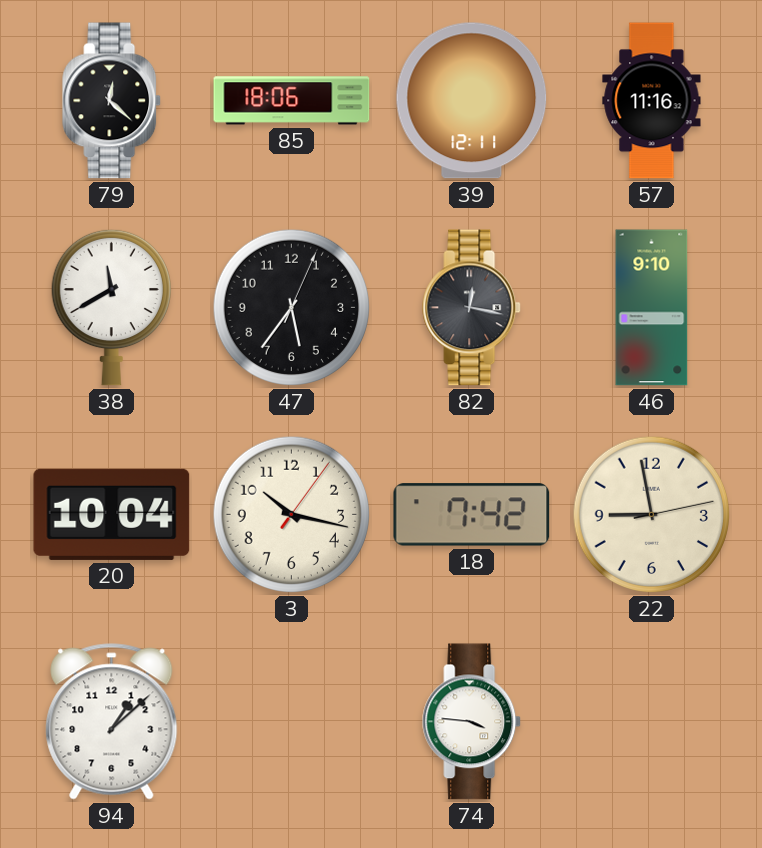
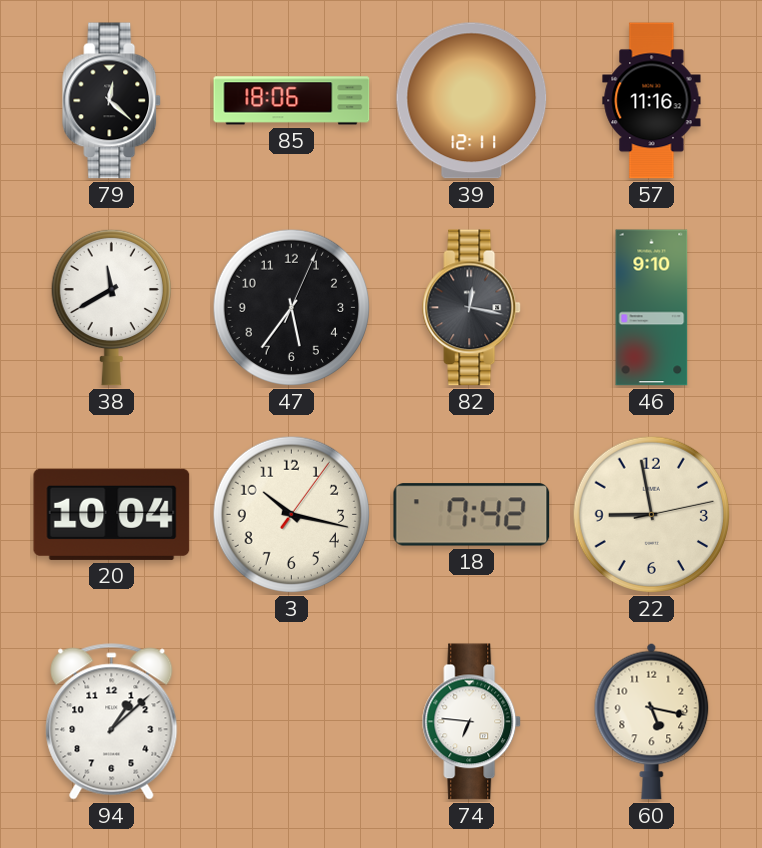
74: 3:46 -> 6:46 (472, 722)
60: none -> 5:17 (652, 721)
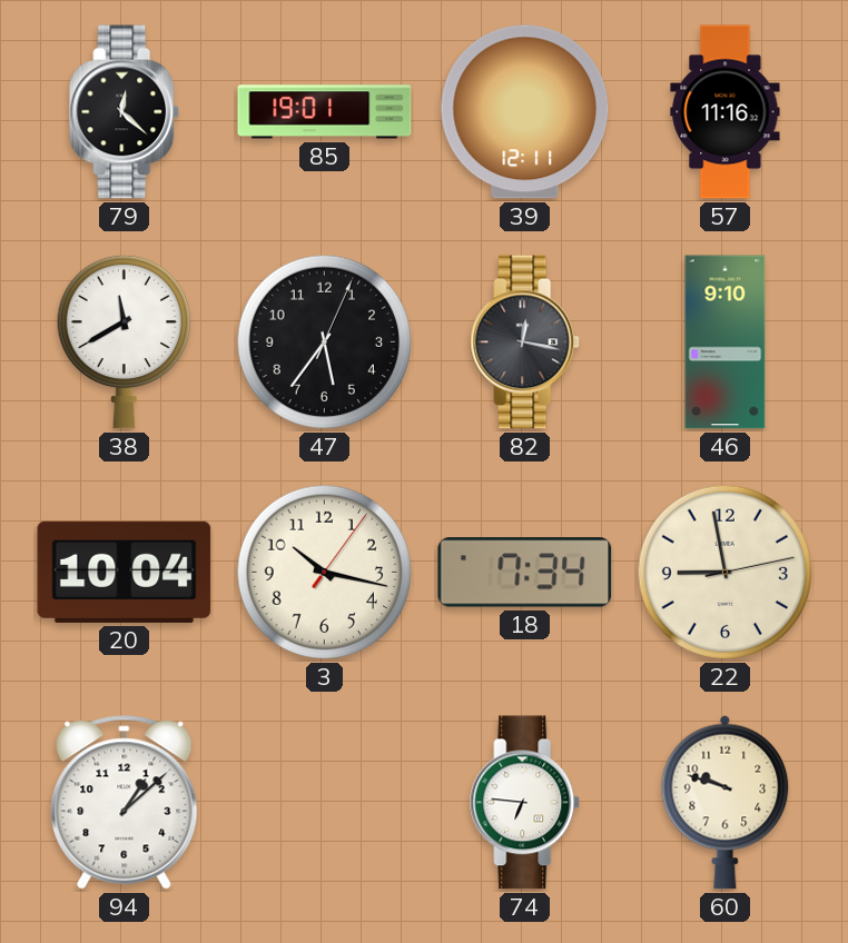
85: 18:06 -> 19:01 (325, 112)
18: 7:42 -> 7:34 (525, 573)
60: 5:17 -> 9:48 (726, 802)
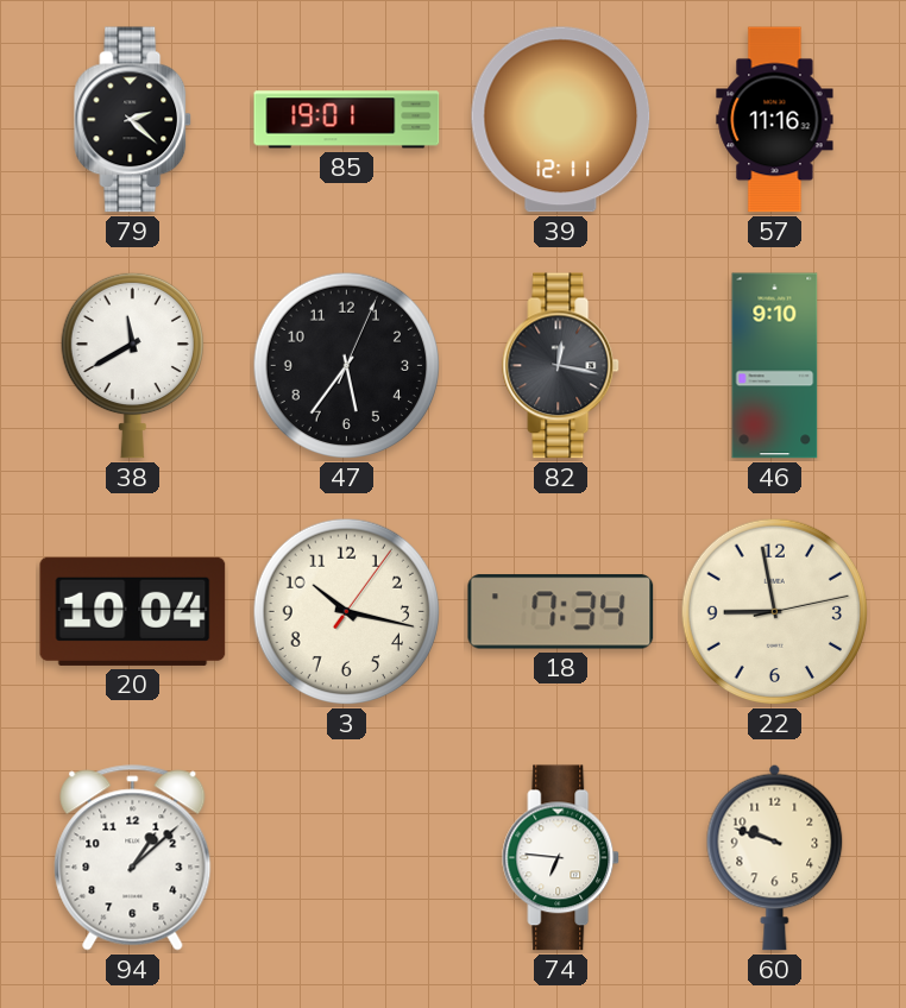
79: 12:22 -> 2:22 (133, 120)
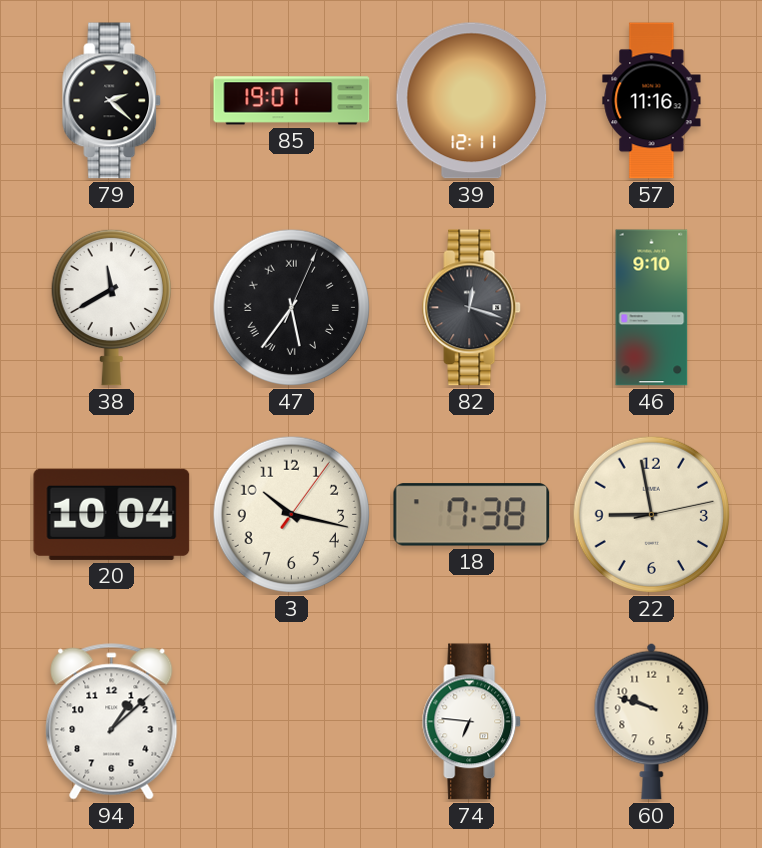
47 numerals: Arabic -> Roman (292, 308)
82: 12:17 -> 12:18 (472, 308)
18: 7:34 -> 7:38 (472, 515)
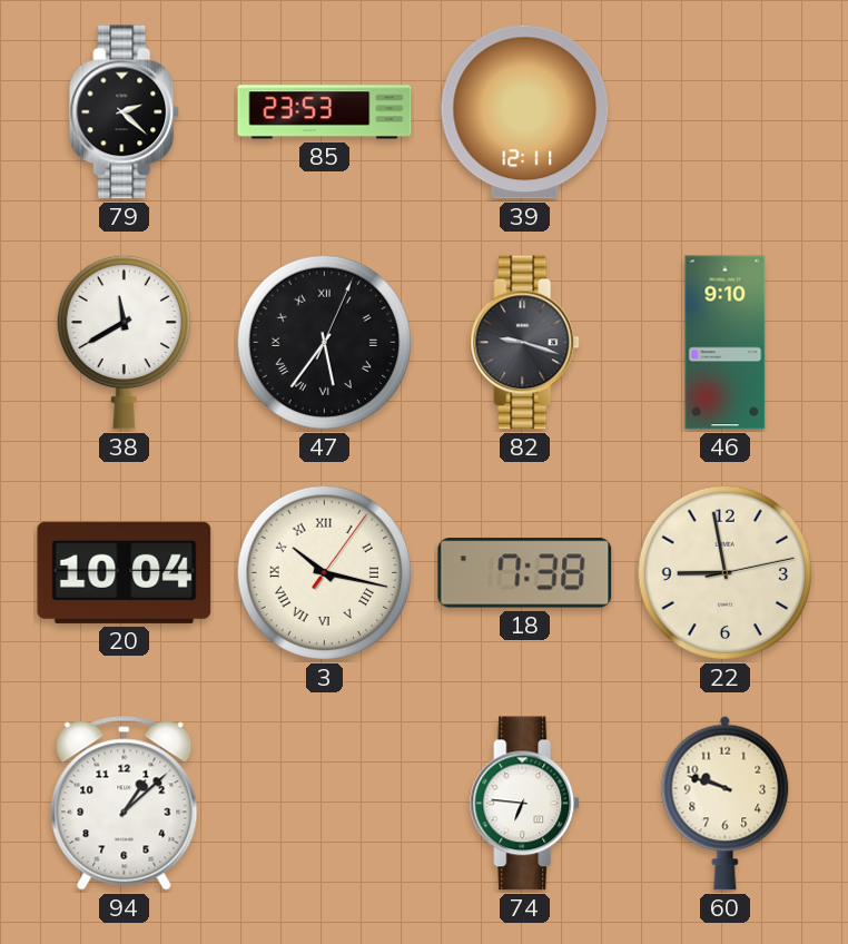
85: 19:01 -> 23:53 (325, 112)
57: 11:16 -> none (652, 101)
82: 12:18 -> 9:18 (525, 343)
3 numerals: Arabic -> Roman (325, 573)
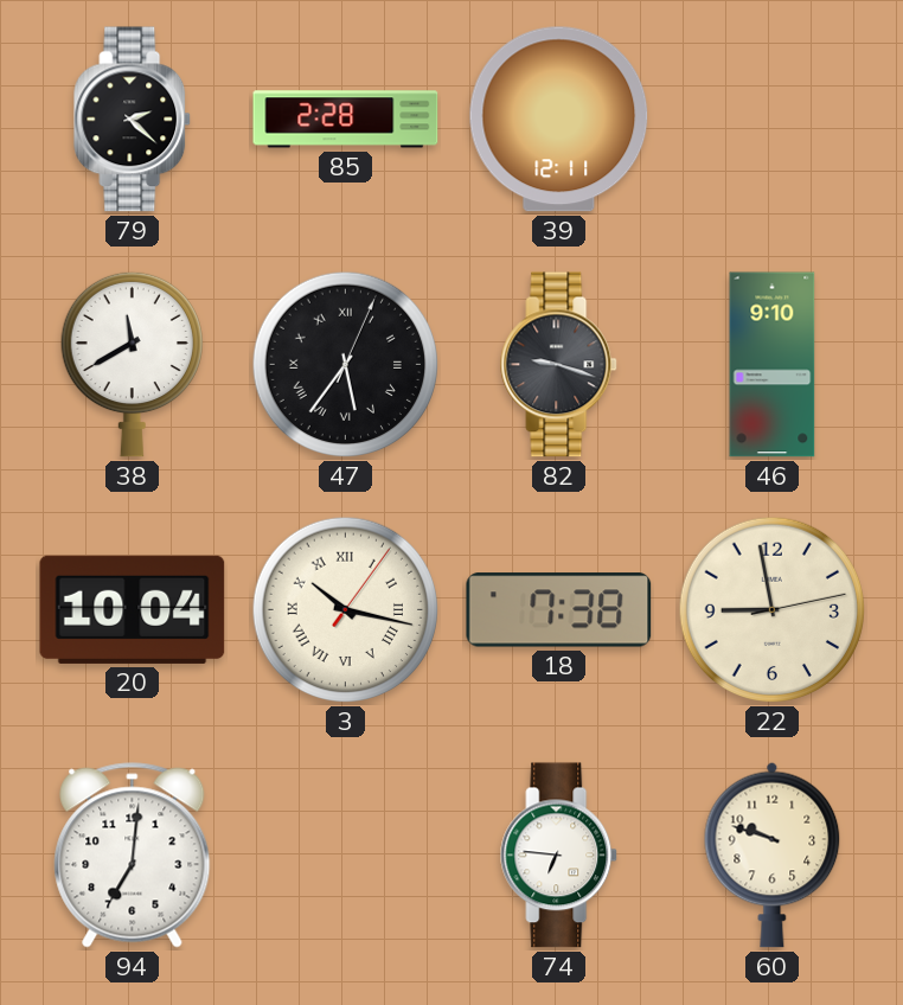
85: 23:53 -> 2:28 (346, 120)
94: 1:08 -> 7:01 (133, 856)
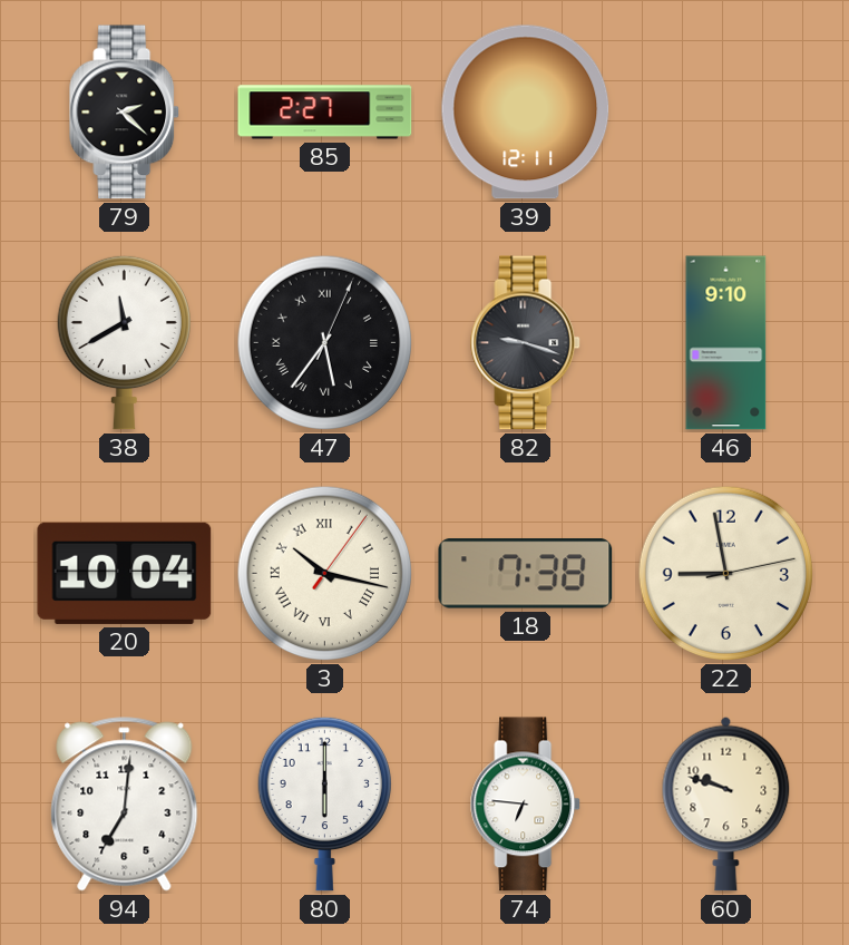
85: 2:28 -> 2:27 (325, 113)
80: none -> 6:00 (324, 803)
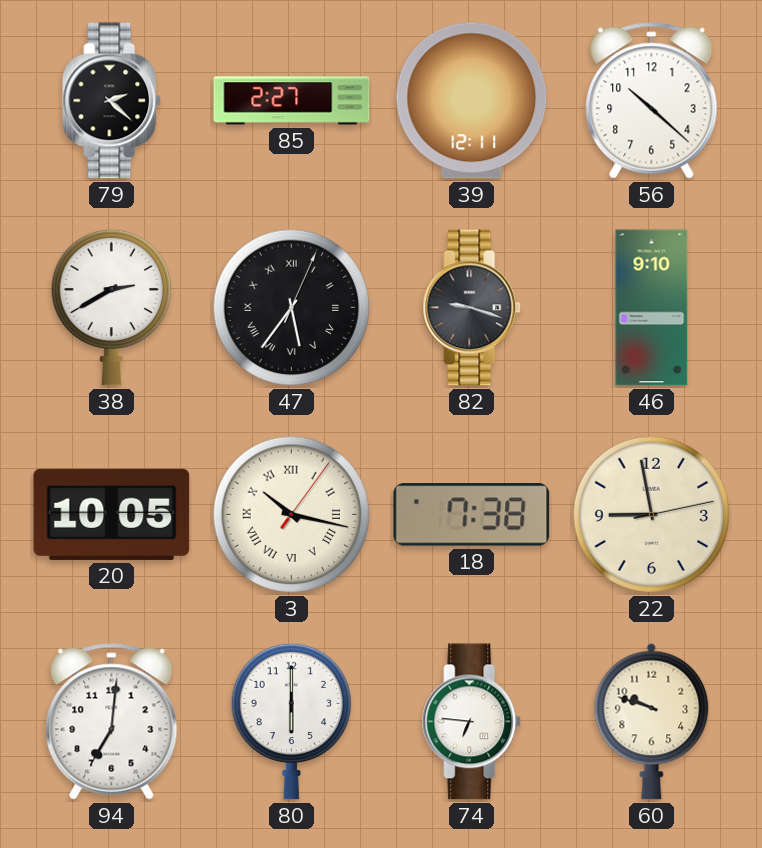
56: none -> 10:22 (652, 101)
38: 11:40 -> 2:40 (111, 307)
20: 10:04 -> 10:05 (112, 514)
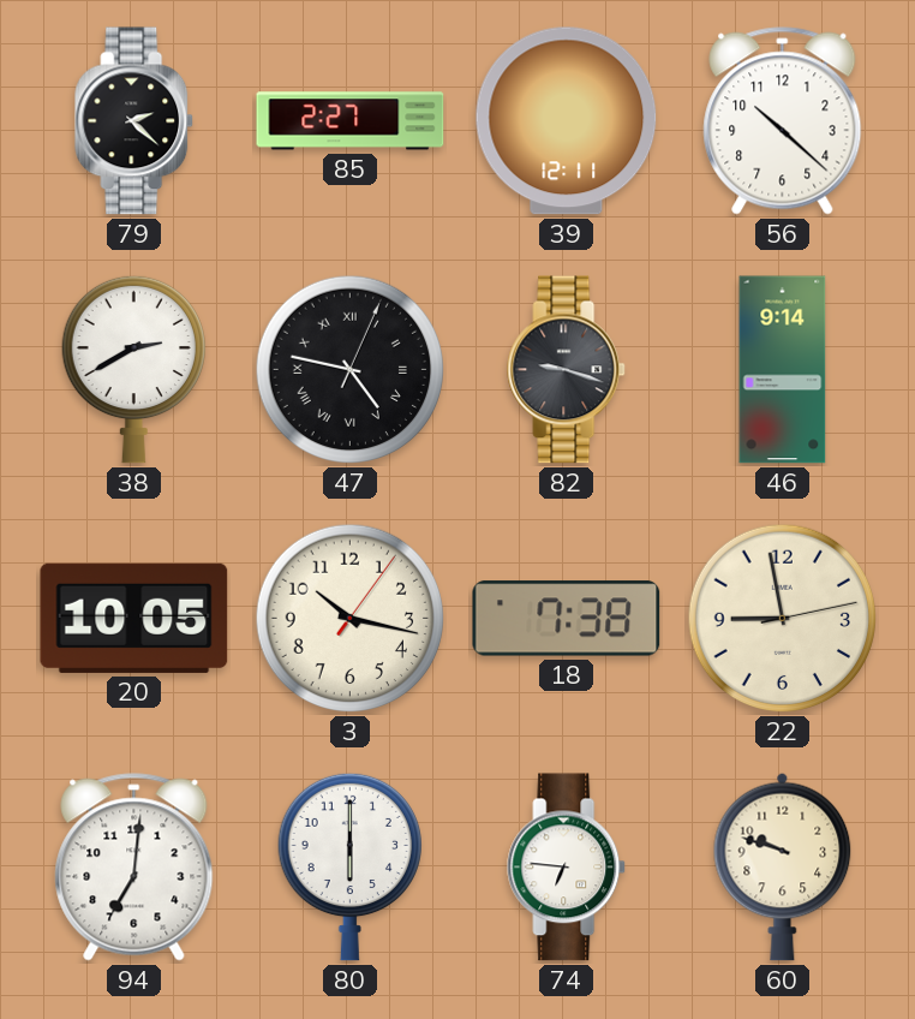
47: 5:36 -> 4:47 (351, 370)
46: 9:10 -> 9:14 (783, 370)
3 numerals: Roman -> Arabic (351, 619)
